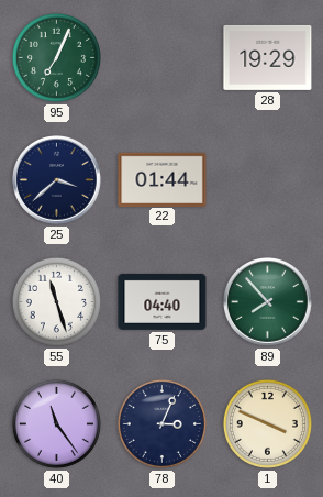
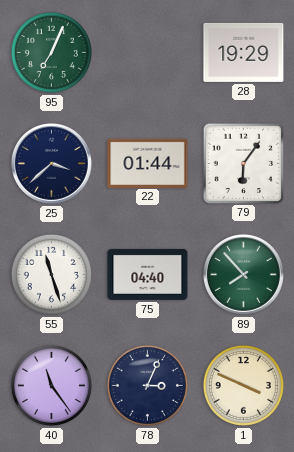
79: none -> 6:06 (243, 163)
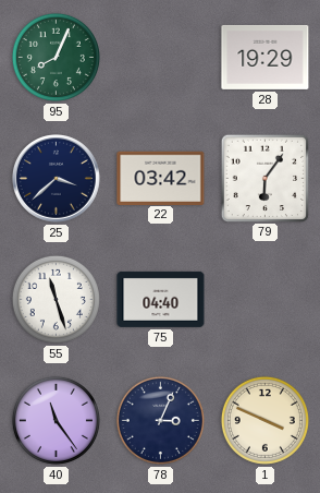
95: 7:04 -> 8:04 (56, 57)
22: 01:44 -> 03:42 (161, 178)
89: 7:53 -> none (244, 275)
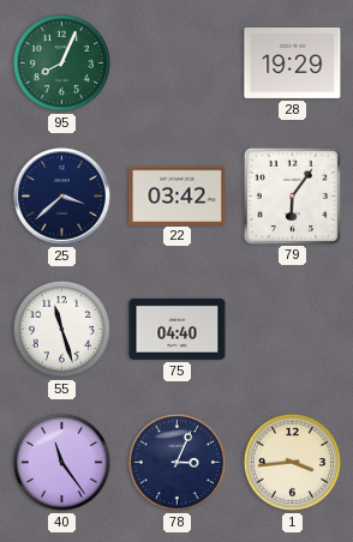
1: 3:49 -> 3:44 (292, 462)
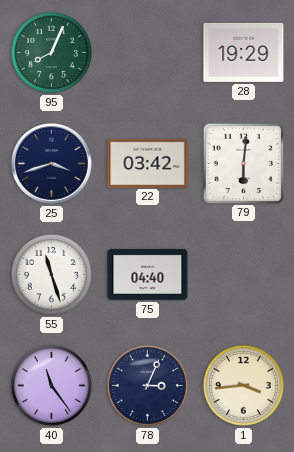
25: 3:38 -> 3:42 (52, 164)
79: 6:06 -> 6:01 (243, 163)
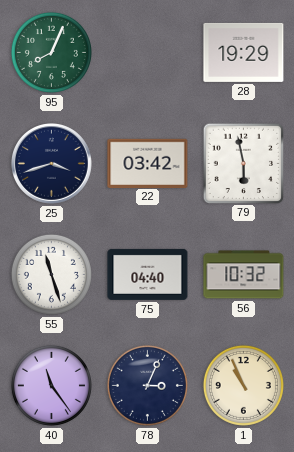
79: 6:01 -> 5:58 (243, 163)
56: none -> 10:32 (244, 275)
1: 3:44 -> 10:56 (243, 385)
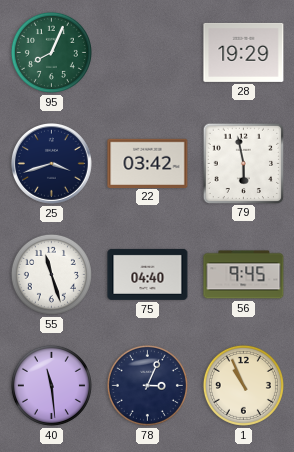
56: 10:32 -> 9:45 (244, 275)
40: 11:24 -> 11:29 (51, 385)
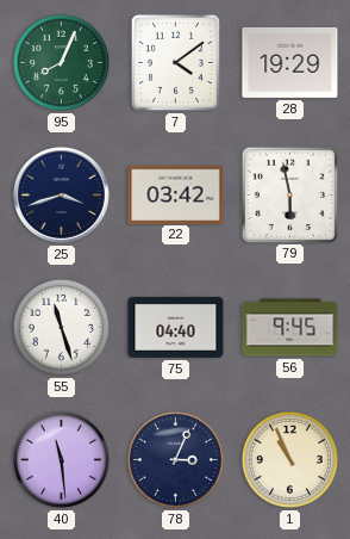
7: none -> 4:09 (175, 62)
